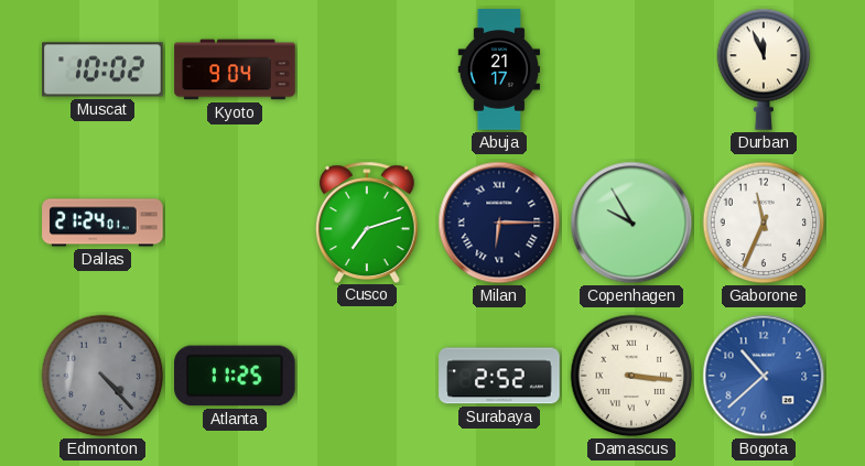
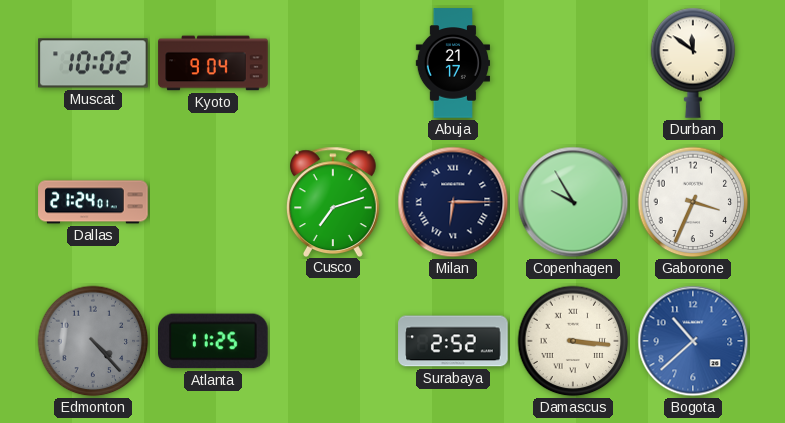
Durban: 11:56 -> 11:51 (693, 63)
Gaborone: 11:34 -> 3:34 (693, 202)
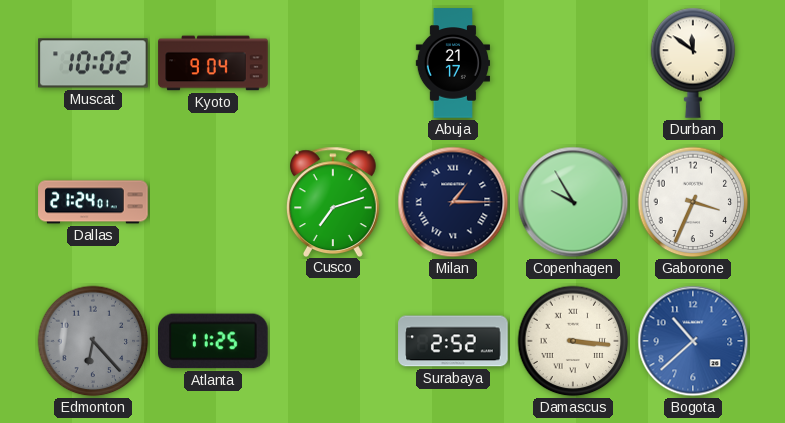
Milan: 6:15 -> 1:15 (453, 202)
Edmonton: 4:23 -> 6:23 (93, 341)
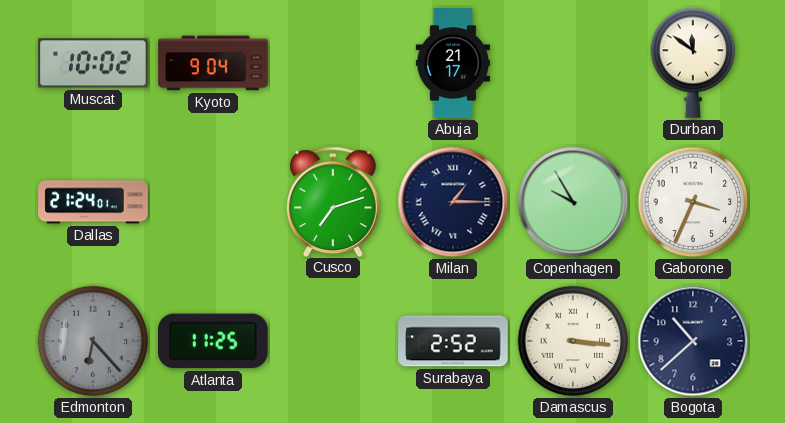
Bogota dial: blue -> navy (693, 341)
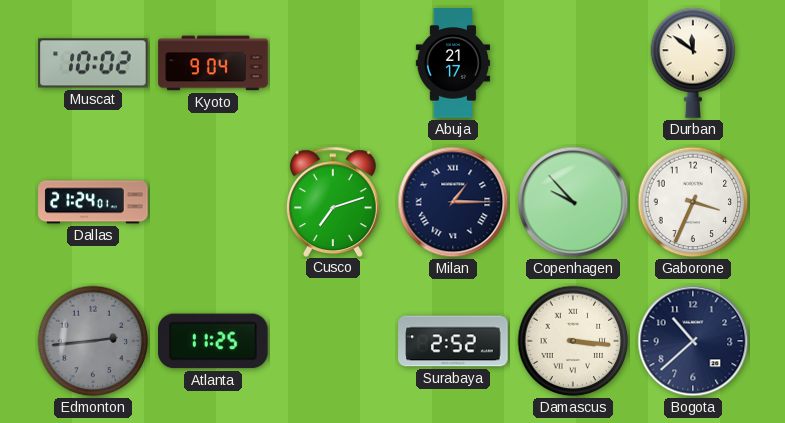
Copenhagen: 9:55 -> 9:53 (573, 202)
Edmonton: 6:23 -> 2:44 (93, 341)
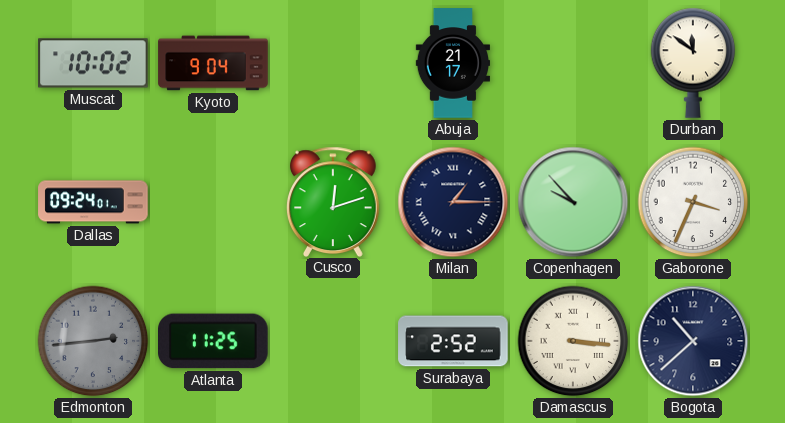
Dallas: 21:24 -> 09:24 (93, 202)
Cusco: 7:12 -> 12:12 (333, 201)
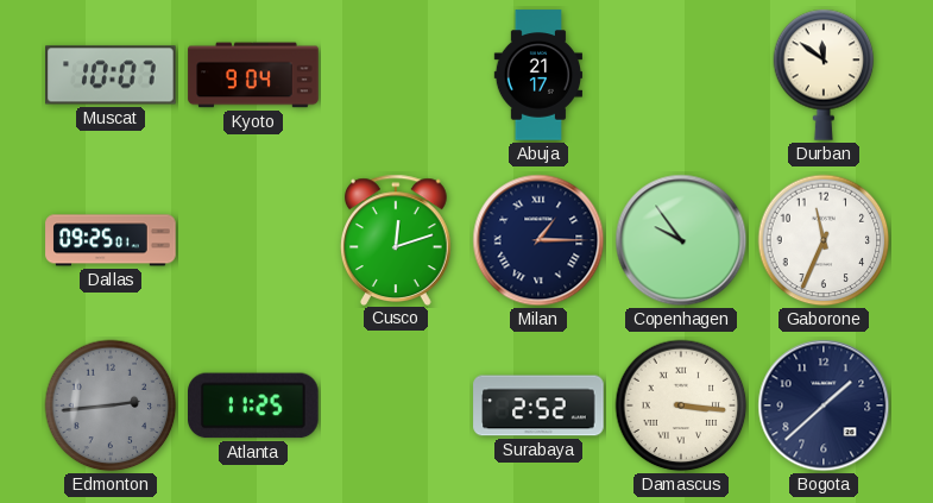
Muscat: 10:02 -> 10:07 (111, 75)
Dallas: 09:24 -> 09:25 (111, 240)
Copenhagen: 9:53 -> 9:54 (681, 240)
Gaborone: 3:34 -> 11:34 (824, 240)
Bogota: 10:38 -> 1:38 (824, 405)
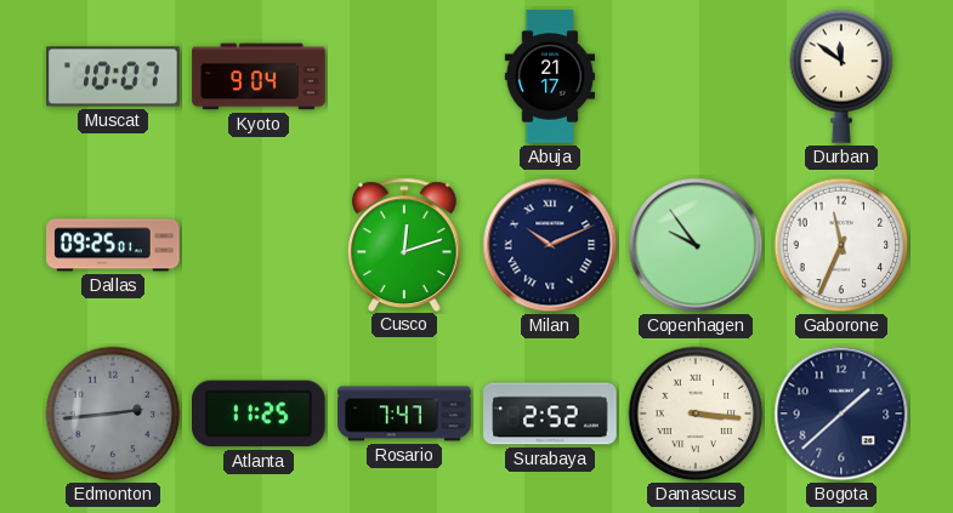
Milan: 1:15 -> 10:11 (550, 245)
Rosario: none -> 7:47 (404, 414)
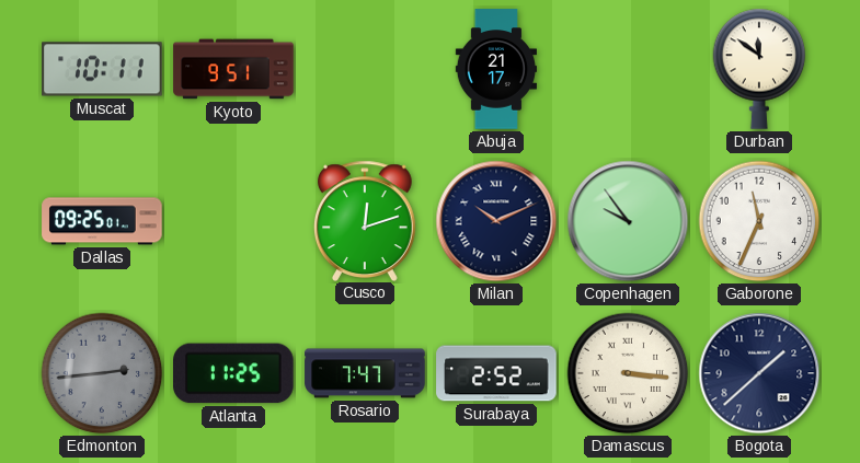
Muscat: 10:07 -> 10:11 (102, 69)
Kyoto: 9:04 -> 9:51 (233, 69)
